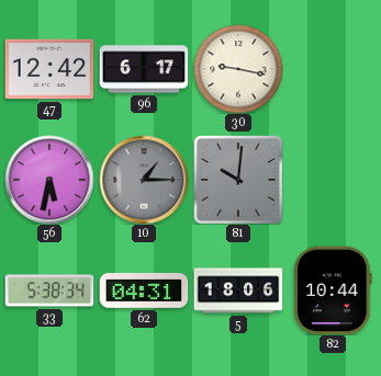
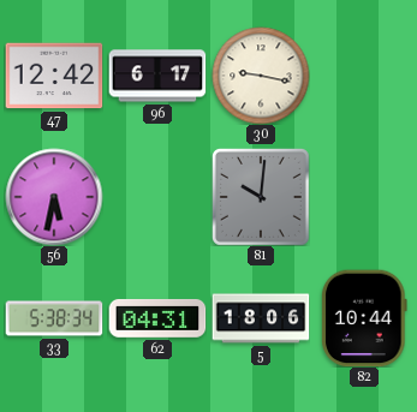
10: 1:15 -> none (144, 180)
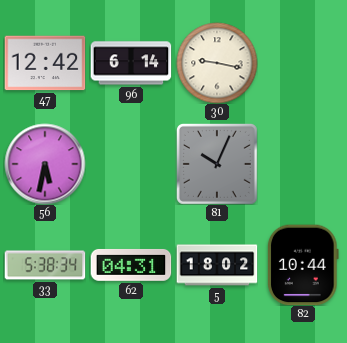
96: 6:17 -> 6:14 (131, 63)
81: 10:01 -> 10:04 (217, 164)
5: 18:06 -> 18:02 (217, 265)
